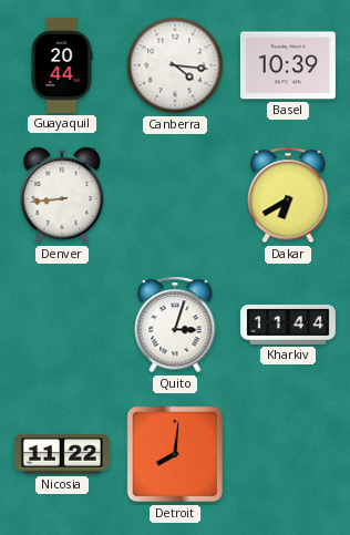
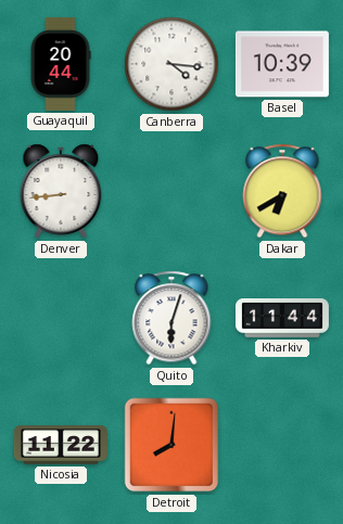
Quito: 3:03 -> 6:03 (171, 318)
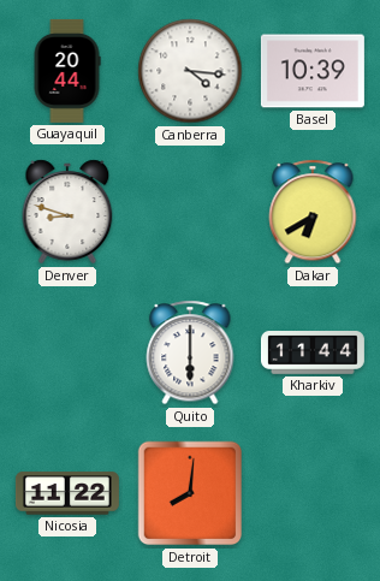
Denver: 8:44 -> 8:48 (67, 212)
Quito: 6:03 -> 6:00 (190, 352)
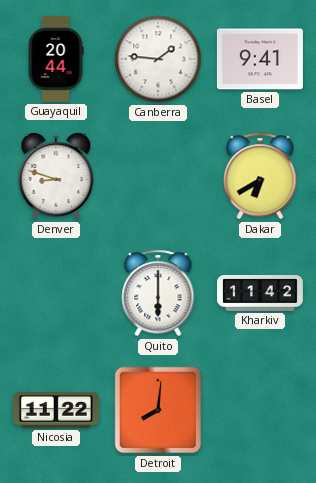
Canberra: 4:16 -> 1:46 (158, 59)
Basel: 10:39 -> 9:41 (260, 59)
Kharkiv: 11:44 -> 11:42 (260, 293)
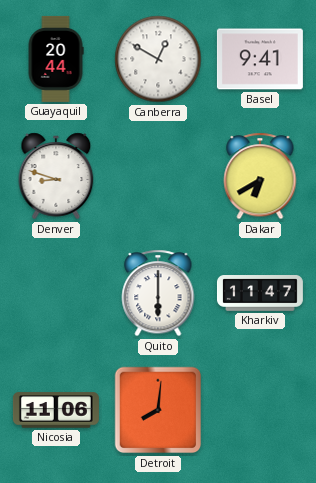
Canberra: 1:46 -> 12:50 (158, 59)
Kharkiv: 11:42 -> 11:47 (260, 293)
Nicosia: 11:22 -> 11:06 (56, 410)
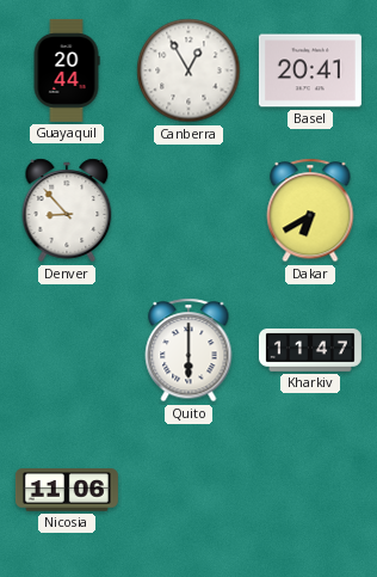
Canberra: 12:50 -> 12:55 (188, 70)
Basel: 9:41 -> 20:41 (310, 70)
Denver: 8:48 -> 8:53 (67, 210)
Detroit: 8:01 -> none (158, 410)
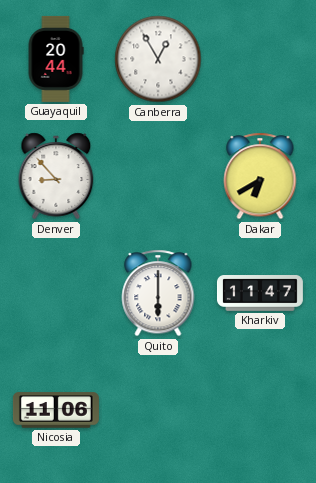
Basel: 20:41 -> none (310, 70)
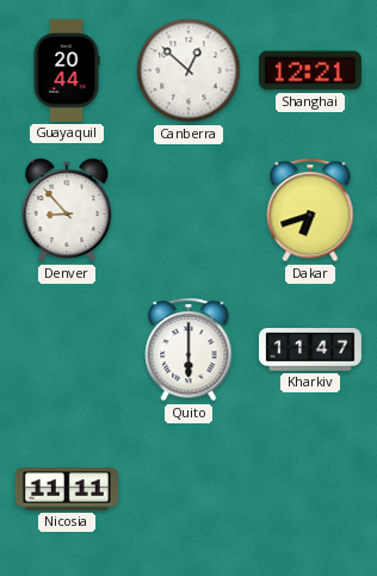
Canberra: 12:55 -> 12:52 (188, 70)
Shanghai: none -> 12:21 (310, 70)
Dakar: 6:40 -> 6:42 (310, 210)
Nicosia: 11:06 -> 11:11 (67, 489)
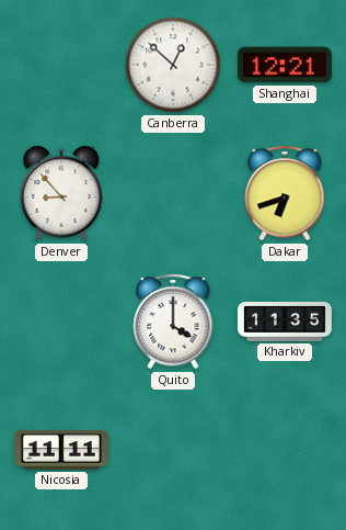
Guayaquil: 20:44 -> none (67, 70)
Quito: 6:00 -> 4:00 (173, 322)
Kharkiv: 11:47 -> 11:35 (285, 322)
